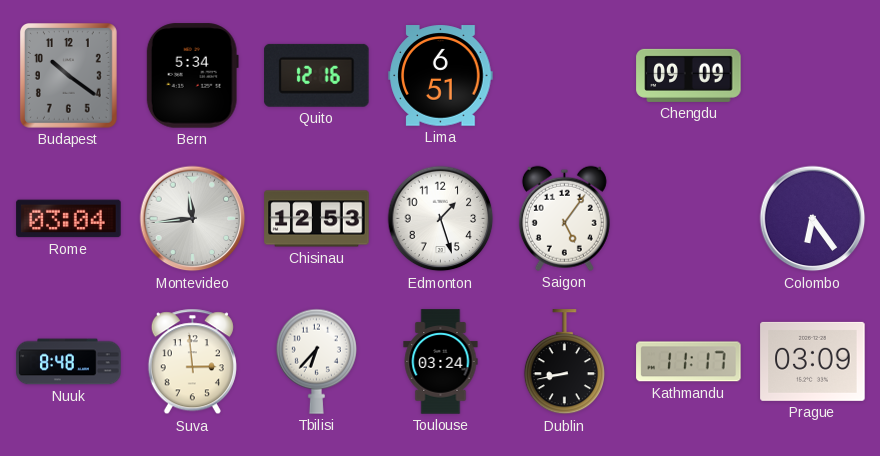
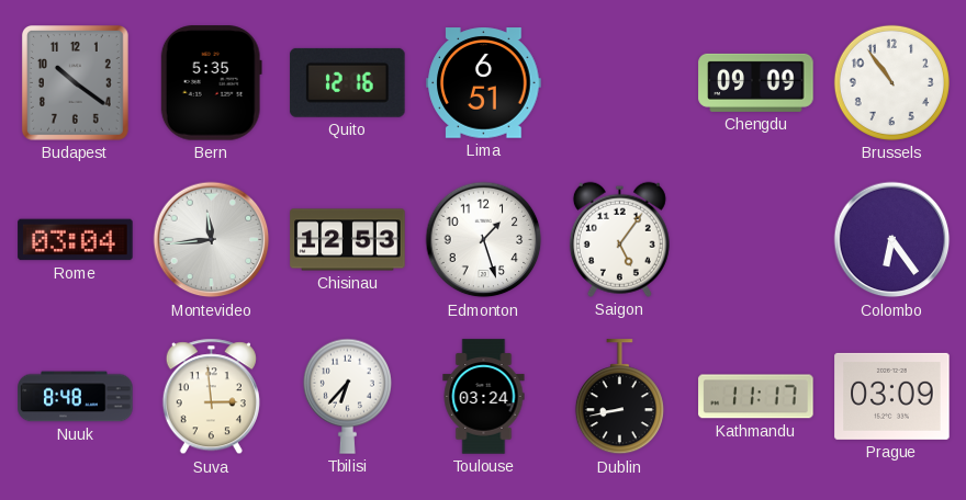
Bern: 5:34 -> 5:35 (211, 83)
Brussels: none -> 10:54 (891, 82)
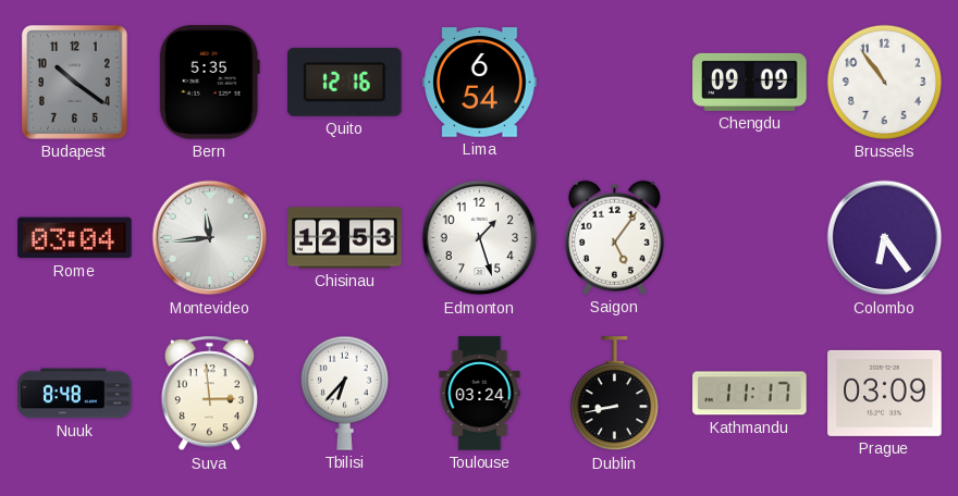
Lima: 6:51 -> 6:54 (480, 83)
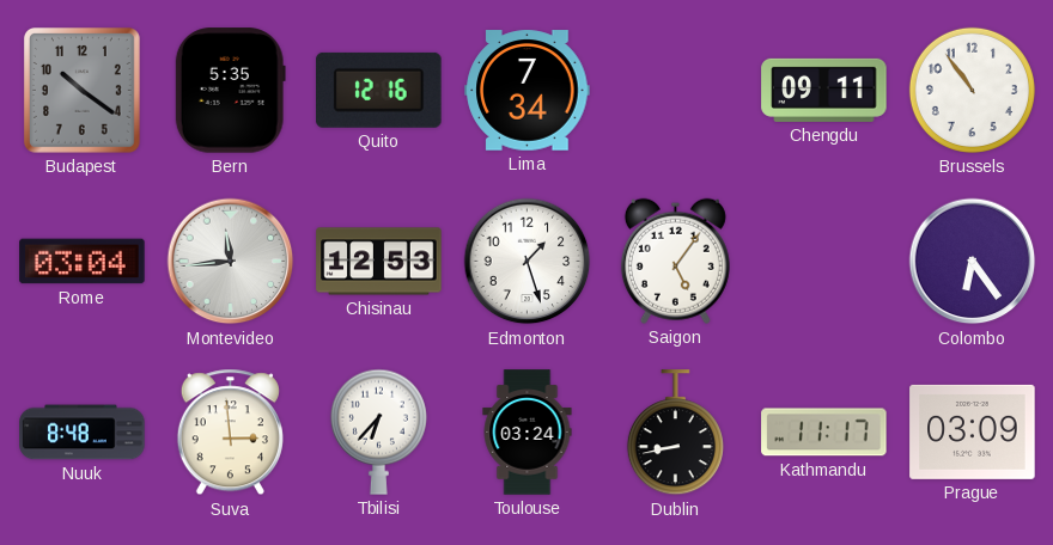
Lima: 6:54 -> 7:34 (528, 91)
Chengdu: 09:09 -> 09:11 (824, 90)
